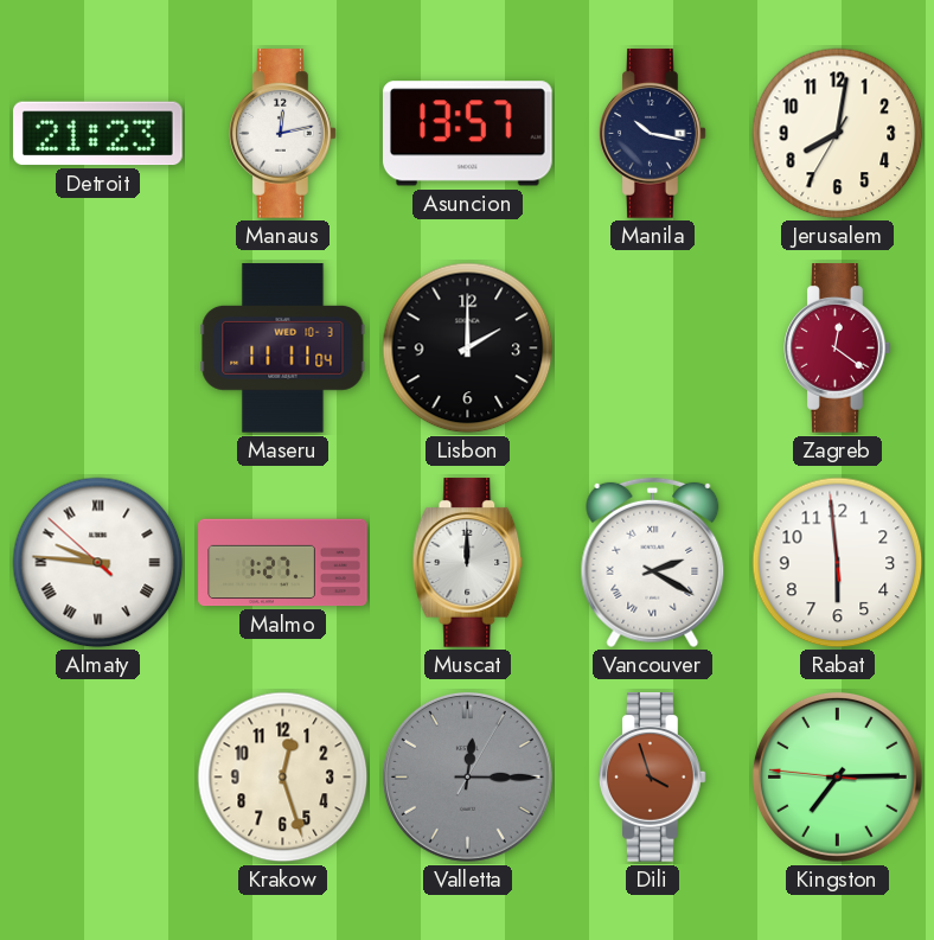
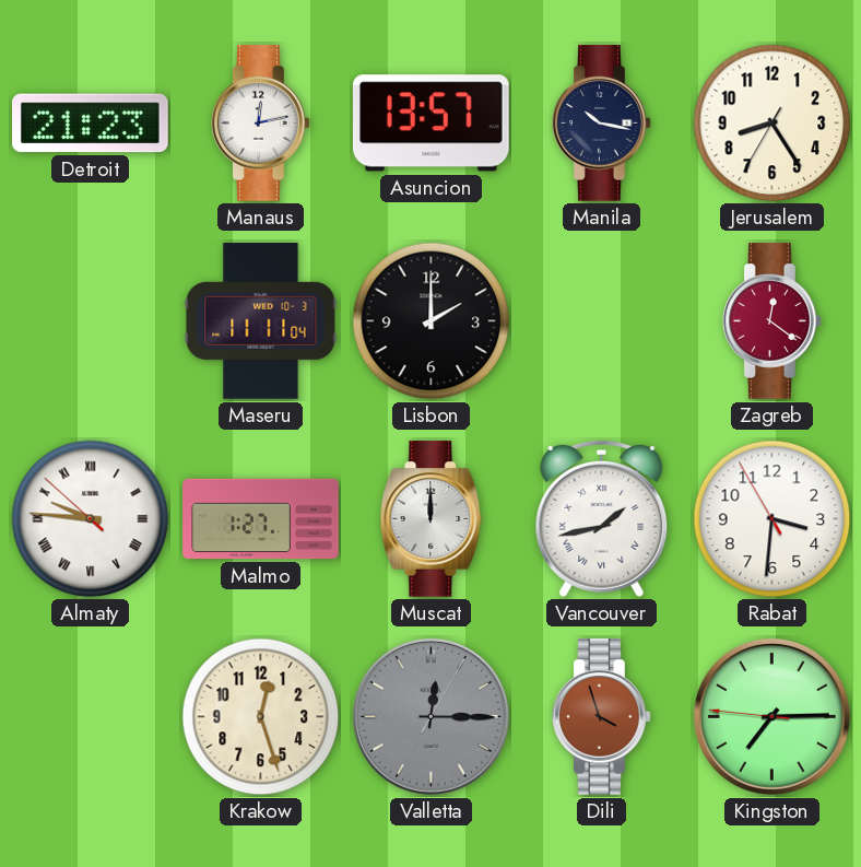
Jerusalem: 8:01 -> 8:24 (772, 124)
Vancouver: 2:20 -> 1:43 (602, 519)
Rabat: 5:58 -> 3:30 (772, 519)
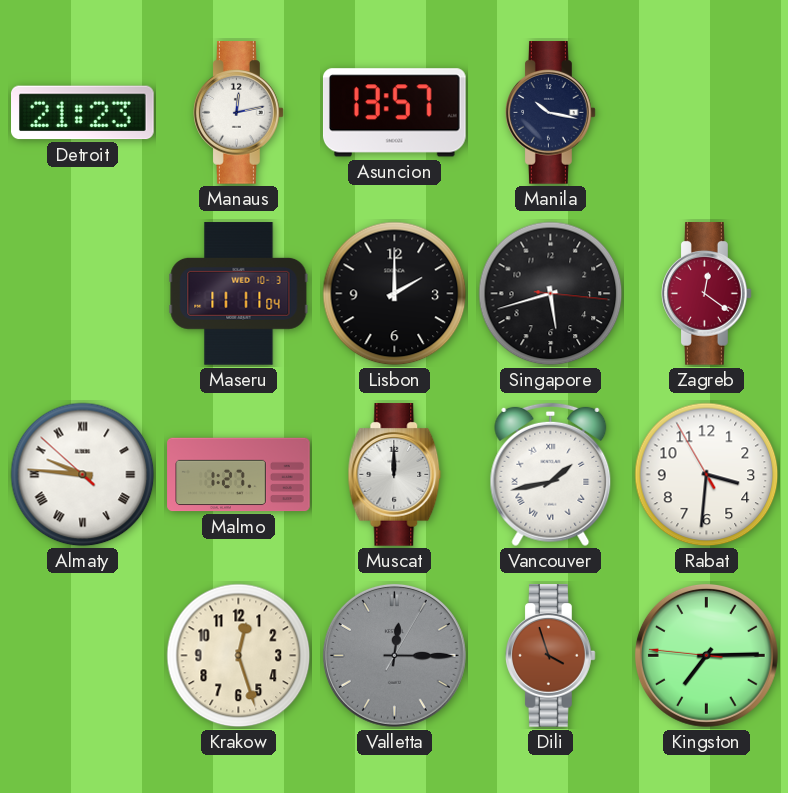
Jerusalem: 8:24 -> none (772, 124)
Singapore: none -> 5:42 (551, 294)
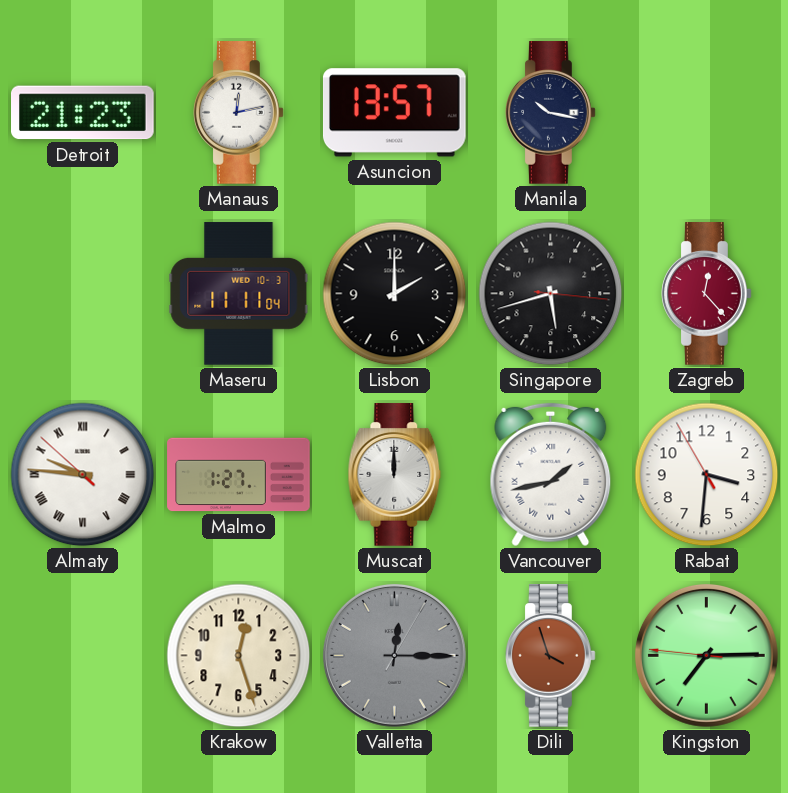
Zagreb: 12:21 -> 12:23 (707, 294)
